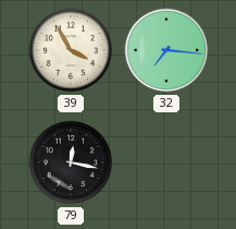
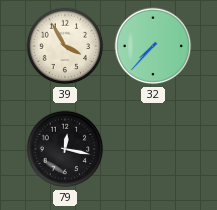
32: 7:16 -> 7:37 (153, 46)
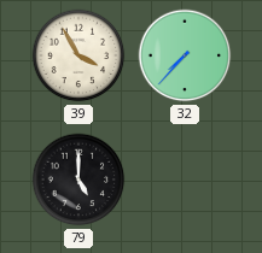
79: 12:17 -> 5:00 (78, 180)
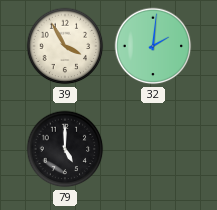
32: 7:37 -> 2:01 (153, 46)
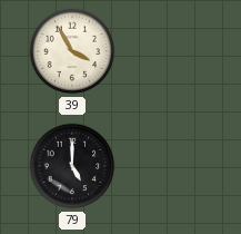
32: 2:01 -> none (153, 46)
